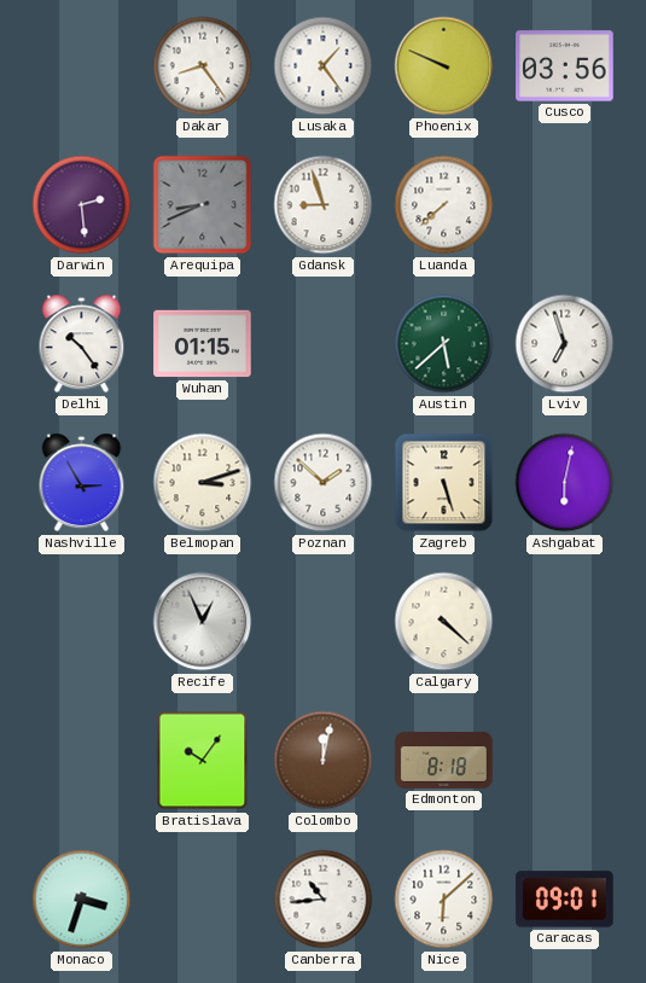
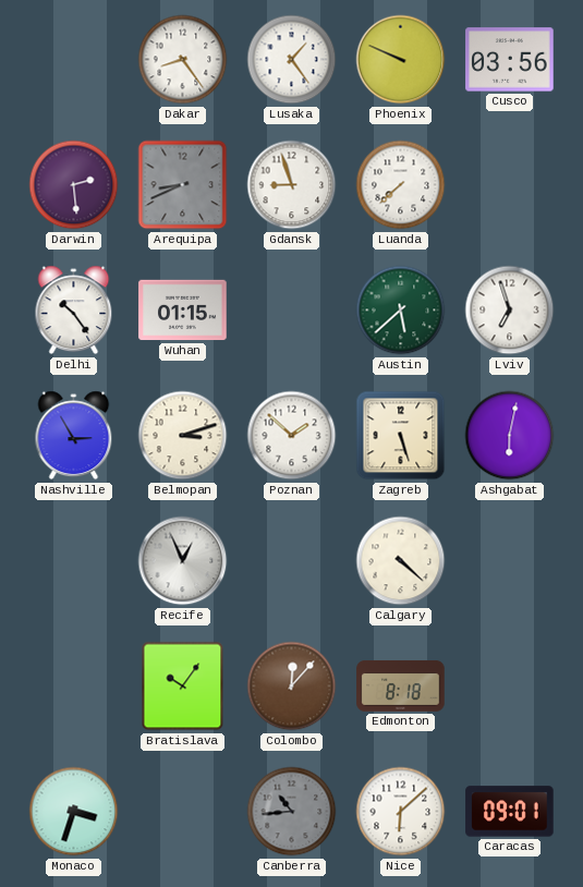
Colombo: 12:02 -> 12:07 (292, 686)
Canberra dial: white -> grey (292, 812)
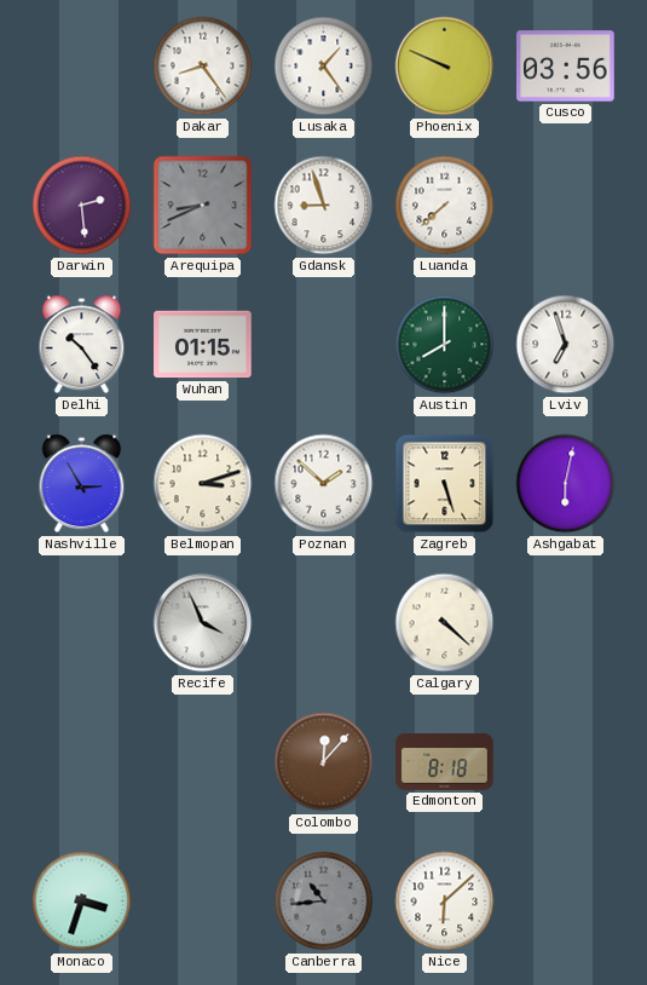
Austin: 5:38 -> 8:00 (445, 345)
Recife: 12:56 -> 3:56 (203, 623)
Bratislava: 10:06 -> none (183, 686)
Caracas: 09:01 -> none (510, 812)
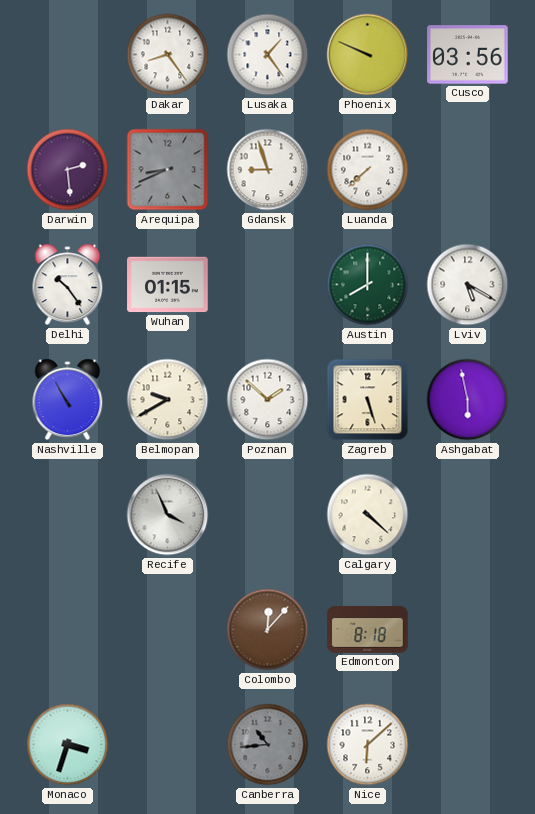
Lviv: 6:57 -> 5:20 (468, 285)
Nashville: 2:55 -> 10:55 (68, 400)
Belmopan: 3:12 -> 9:40 (168, 400)
Ashgabat: 6:02 -> 5:58 (468, 400)
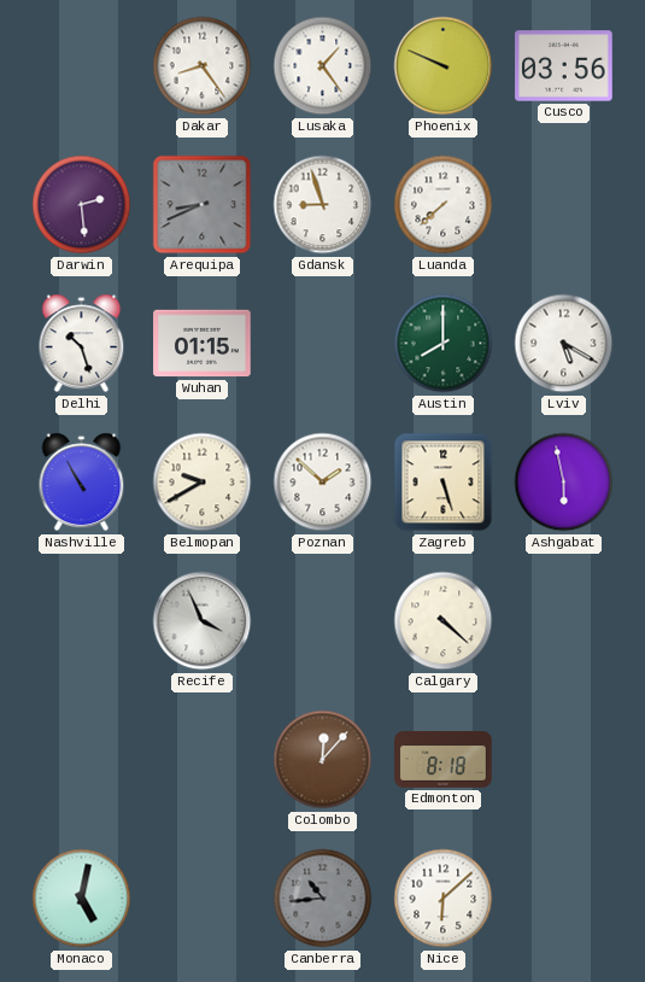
Delhi: 10:24 -> 10:27 (82, 344)
Monaco: 3:33 -> 5:02 (82, 899)
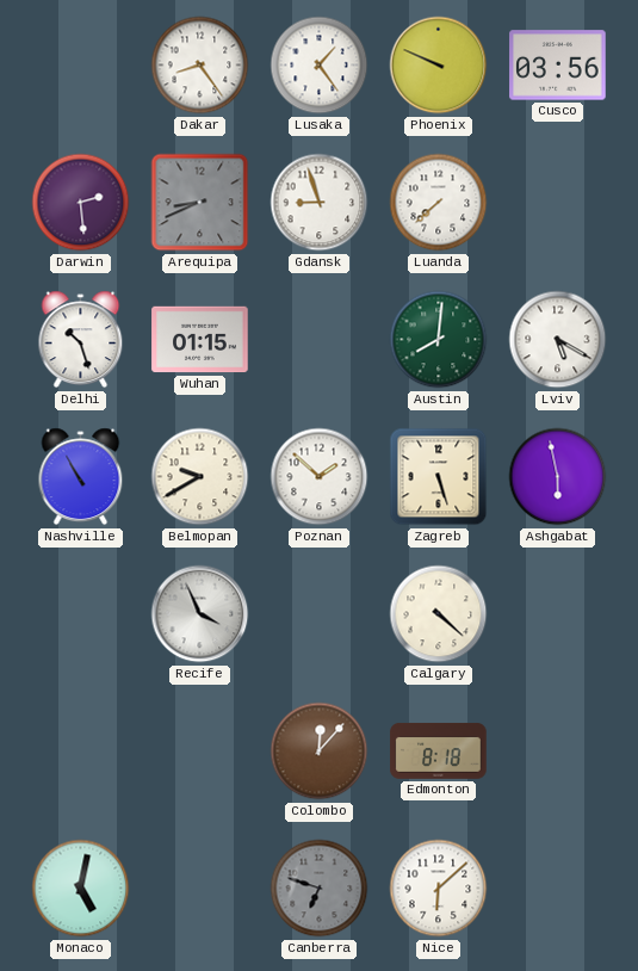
Austin: 8:00 -> 8:01 (439, 340)
Canberra: 10:44 -> 6:48 (320, 889)
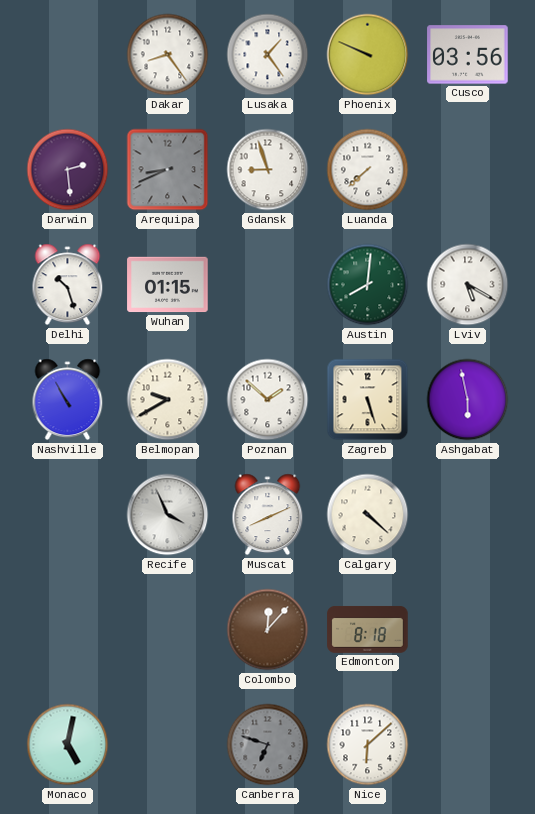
Muscat: none -> 8:11 (268, 515)
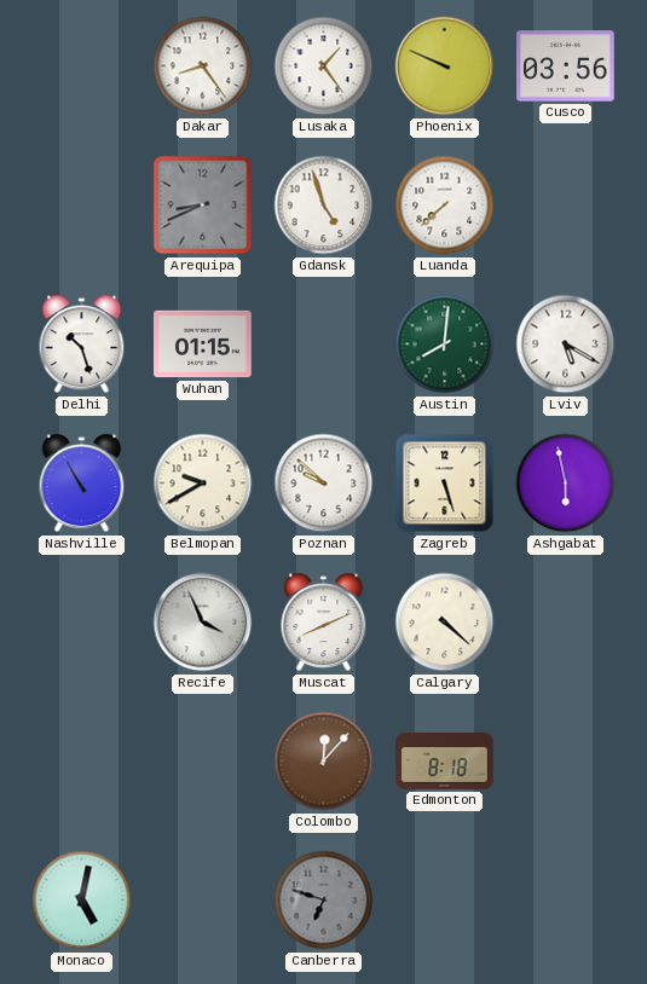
Darwin: 2:29 -> none (68, 170)
Gdansk: 8:57 -> 4:57 (324, 206)
Poznan: 1:52 -> 9:52 (324, 484)
Nice: 6:08 -> none (368, 745)
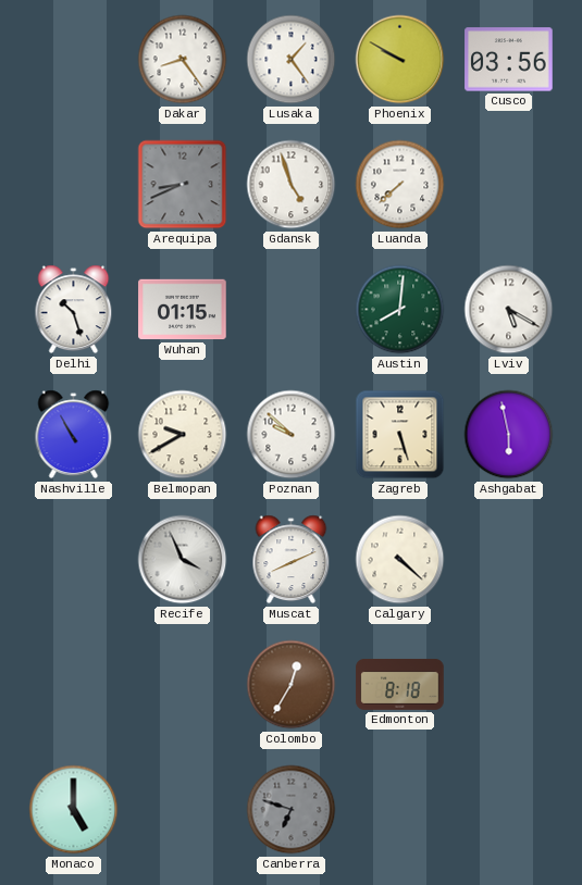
Phoenix: 9:49 -> 9:50 (400, 60)
Colombo: 12:07 -> 12:35 (292, 685)
Monaco: 5:02 -> 5:00 (74, 810)
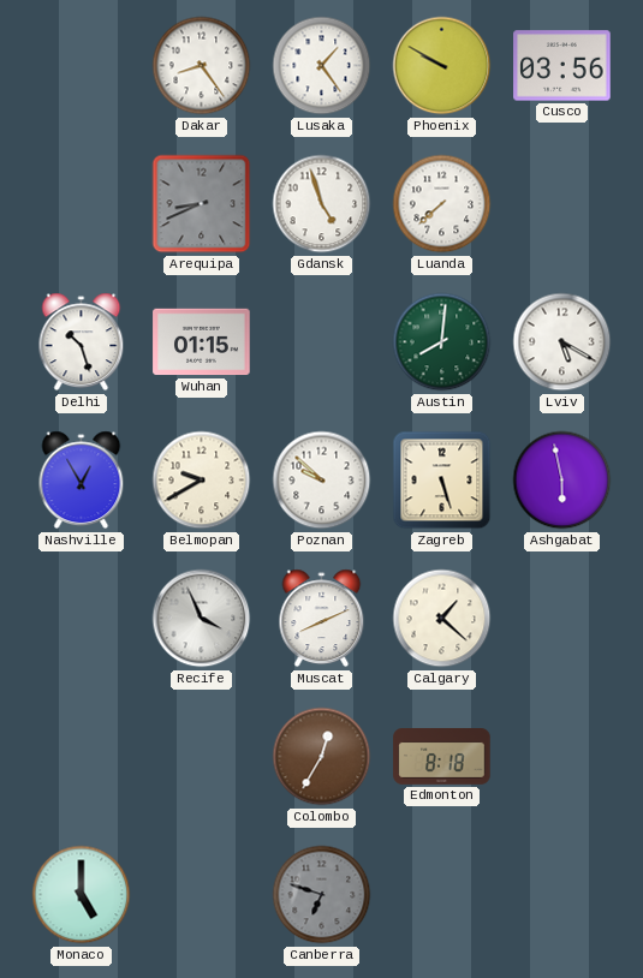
Nashville: 10:55 -> 12:55 (82, 481)
Calgary: 4:22 -> 1:22 (442, 619)
